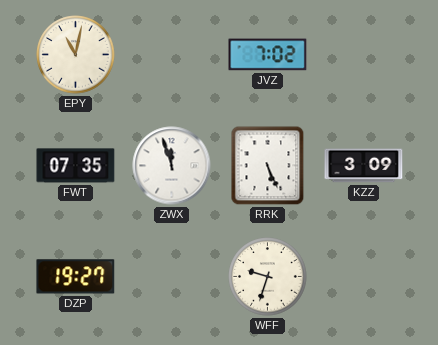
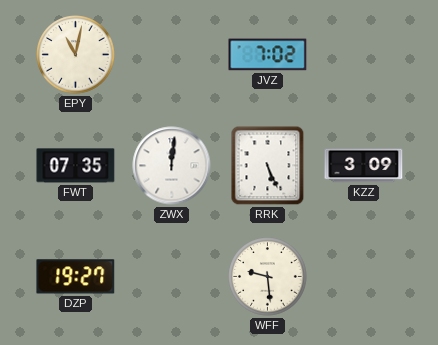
ZWX: 11:57 -> 12:01 (172, 166)
WFF: 9:33 -> 9:29 (268, 277)
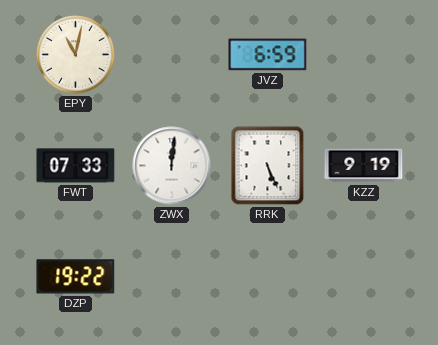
JVZ: 7:02 -> 6:59 (268, 55)
FWT: 07:35 -> 07:33 (76, 166)
KZZ: 3:09 -> 9:19 (364, 166)
DZP: 19:27 -> 19:22 (76, 277)
WFF: 9:29 -> none (268, 277)
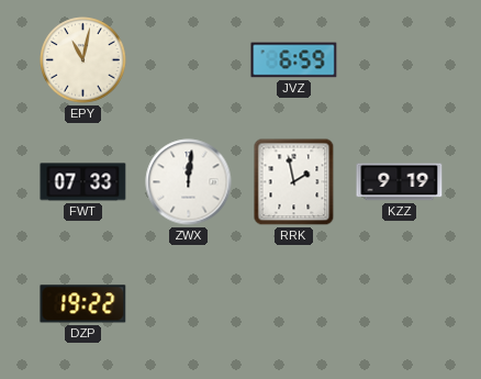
RRK: 5:26 -> 1:58 (294, 182)
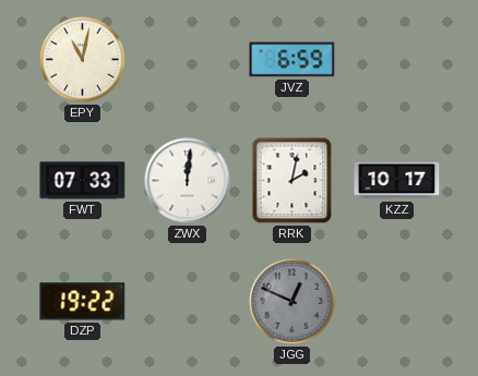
RRK: 1:58 -> 2:02 (292, 181)
KZZ: 9:19 -> 10:17 (397, 181)
JGG: none -> 12:49 (292, 302)
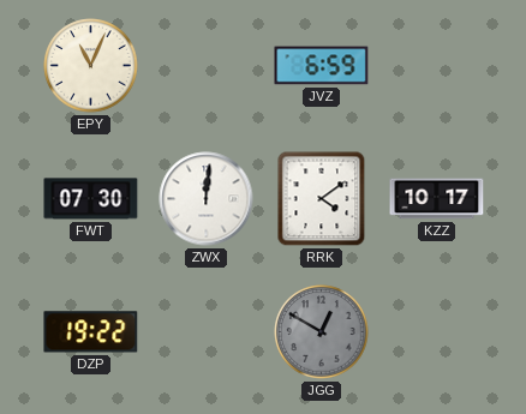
EPY: 11:02 -> 11:04 (91, 66)
FWT: 07:33 -> 07:30 (91, 199)
RRK: 2:02 -> 4:09 (322, 199)
JGG: 12:49 -> 12:50 (322, 332)
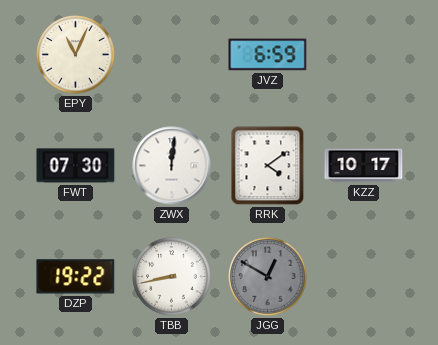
TBB: none -> 8:43 (172, 277)
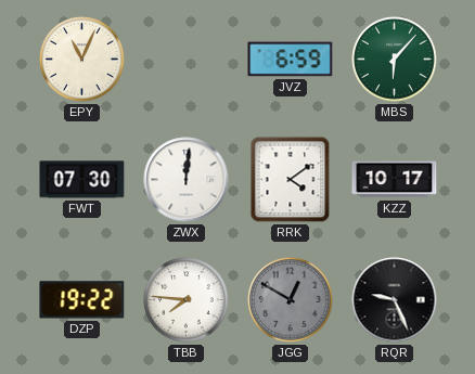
MBS: none -> 6:07 (395, 60)
TBB: 8:43 -> 7:46 (187, 300)
RQR: none -> 9:26 (395, 300)
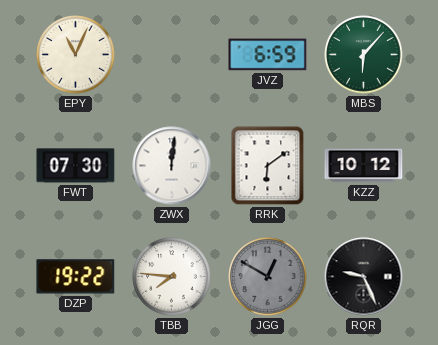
RRK: 4:09 -> 6:09 (268, 166)
KZZ: 10:17 -> 10:12 (364, 166)
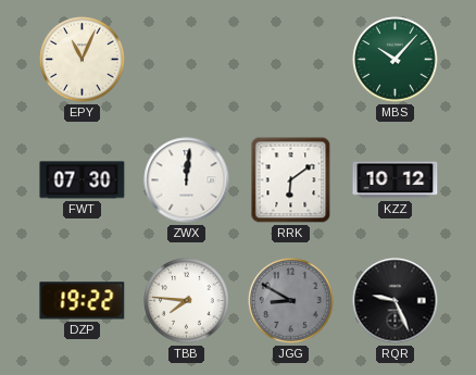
JVZ: 6:59 -> none (268, 55)
MBS: 6:07 -> 10:07 (396, 60)
JGG: 12:50 -> 8:50 (291, 301)
